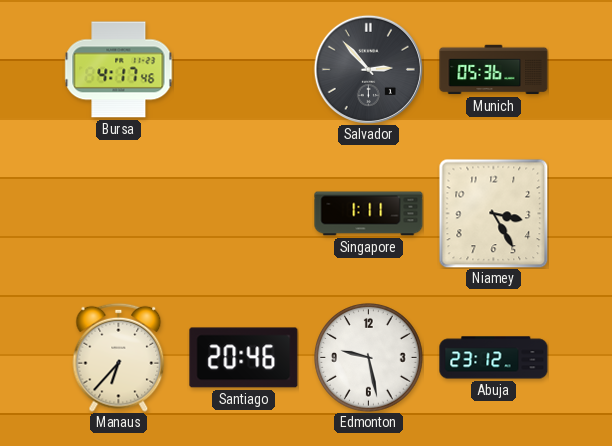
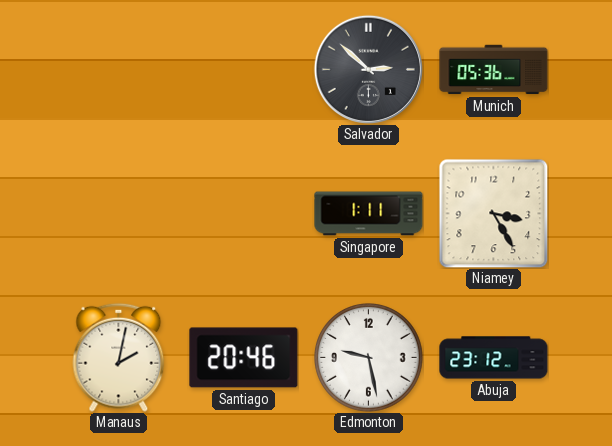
Bursa: 4:17 -> none (119, 70)
Salvador: 2:53 -> 2:52 (368, 69)
Manaus: 6:37 -> 2:02 (119, 357)
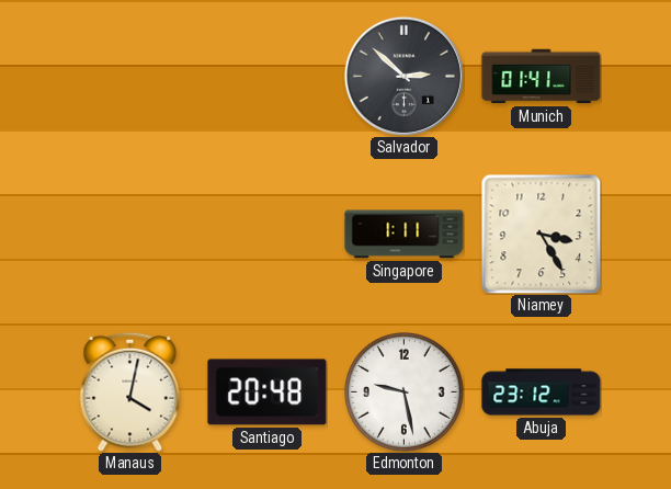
Munich: 05:36 -> 01:41 (542, 77)
Manaus: 2:02 -> 4:02 (130, 391)
Santiago: 20:46 -> 20:48 (268, 393)
